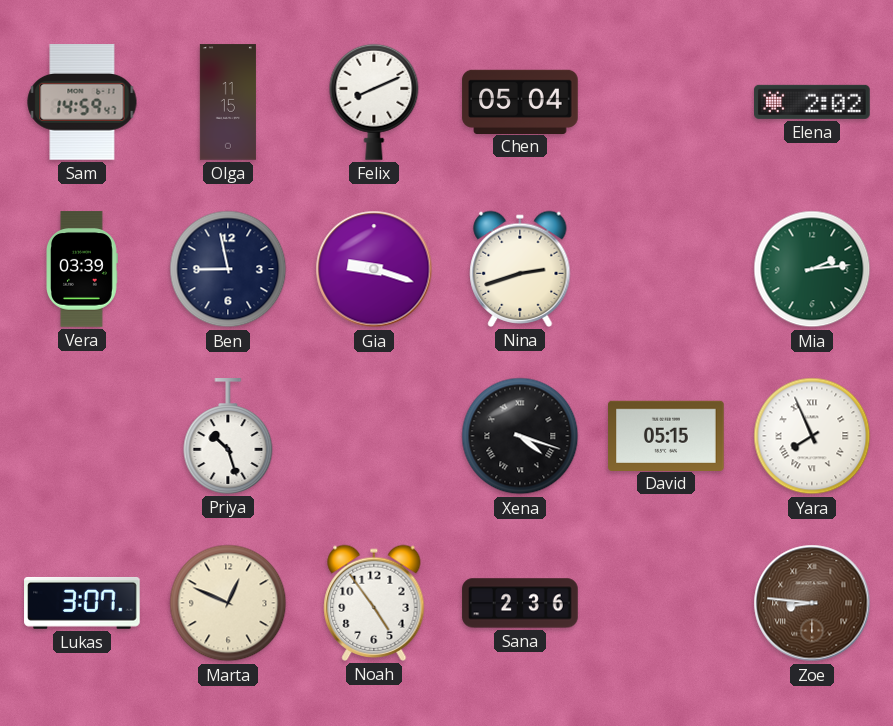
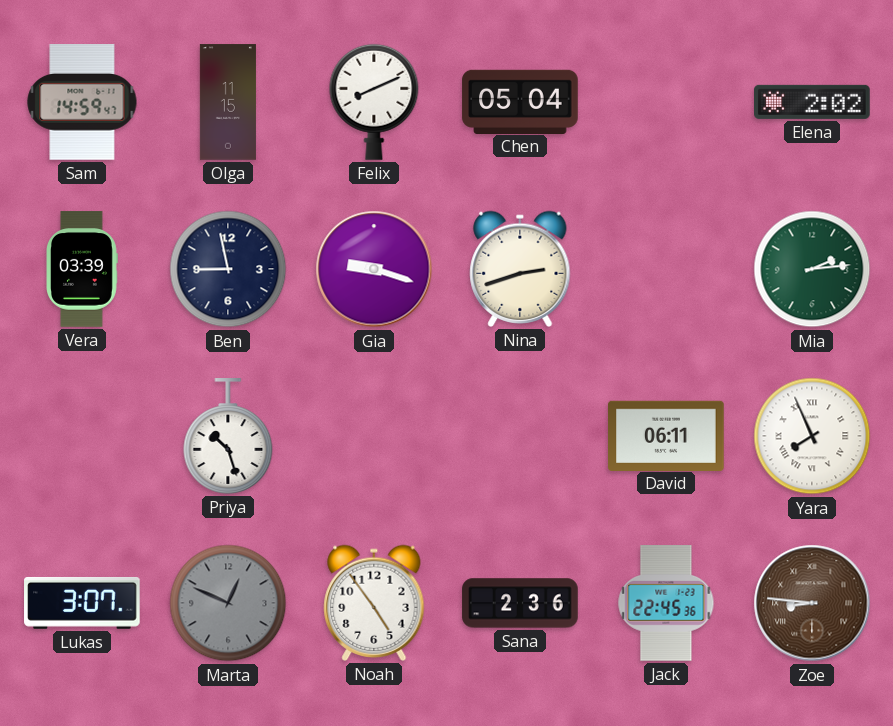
Xena: 4:18 -> none (520, 436)
David: 05:15 -> 06:11 (666, 435)
Marta dial: cream -> grey (228, 603)
Jack: none -> 22:45 (666, 603)
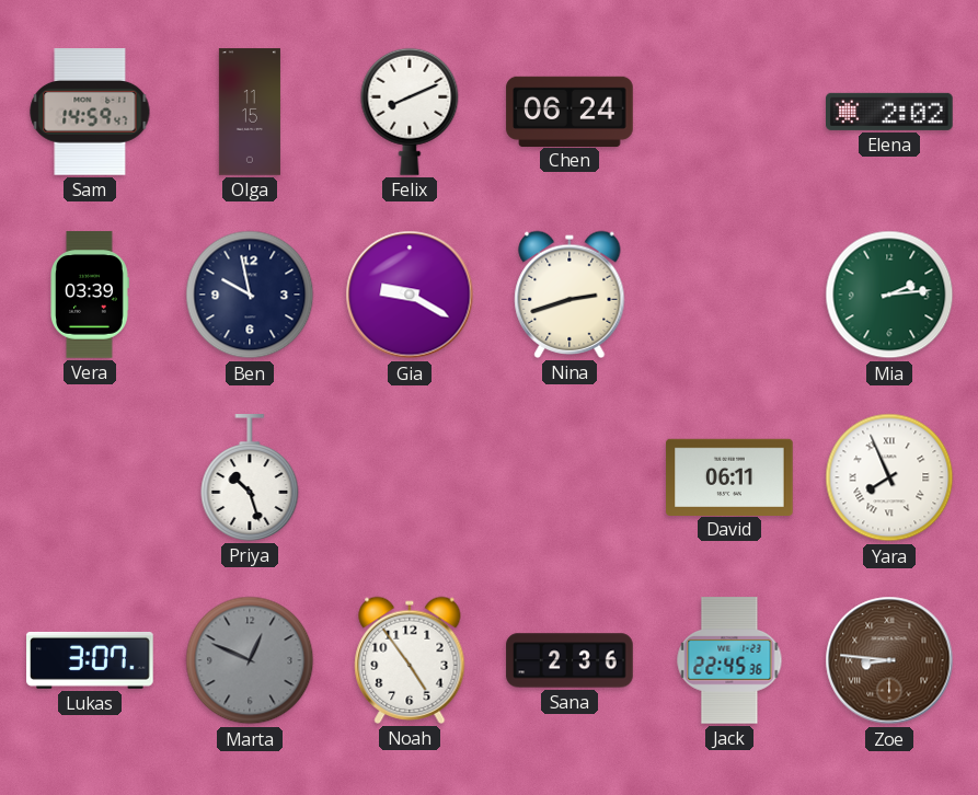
Chen: 05:04 -> 06:24 (569, 111)
Ben: 8:58 -> 9:58 (250, 295)
Gia: 9:18 -> 9:20 (410, 295)
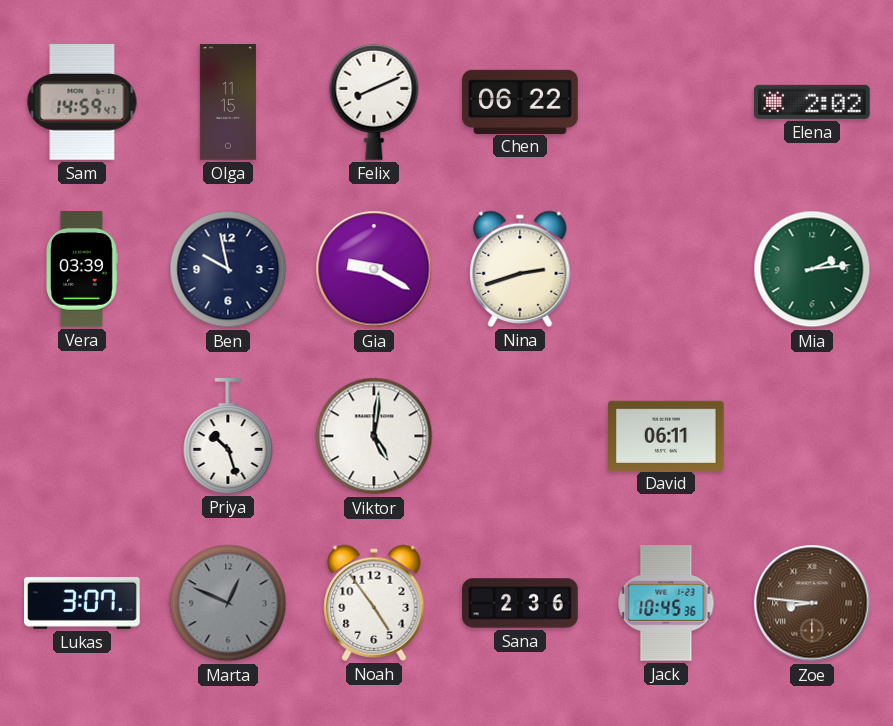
Chen: 06:24 -> 06:22 (520, 101)
Viktor: none -> 5:01 (374, 436)
Yara: 7:56 -> none (889, 477)
Jack: 22:45 -> 10:45 (666, 603)
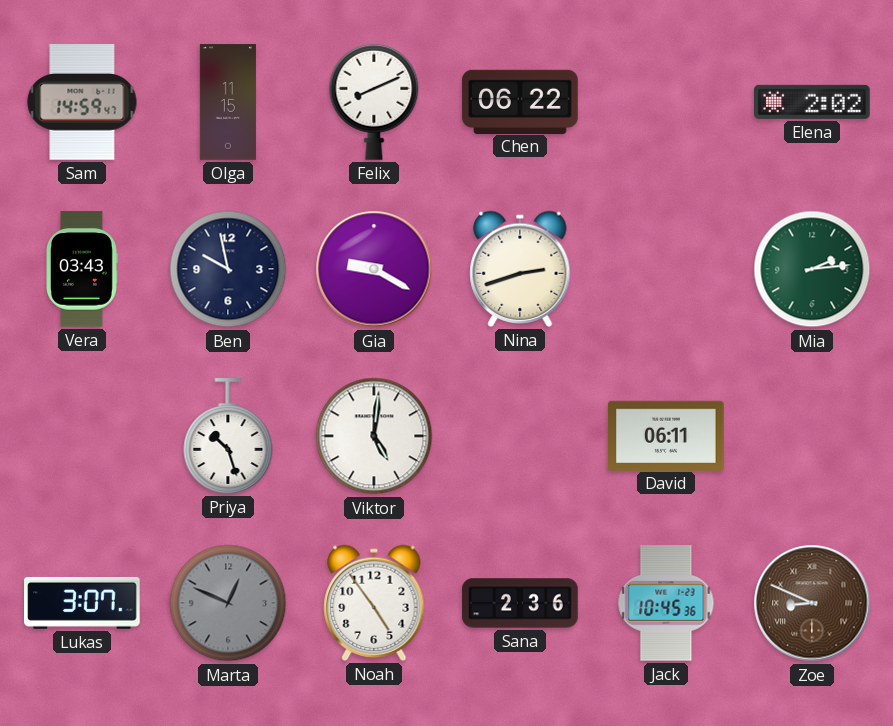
Vera: 03:39 -> 03:43 (82, 269)
Zoe: 8:46 -> 8:49 (812, 603)
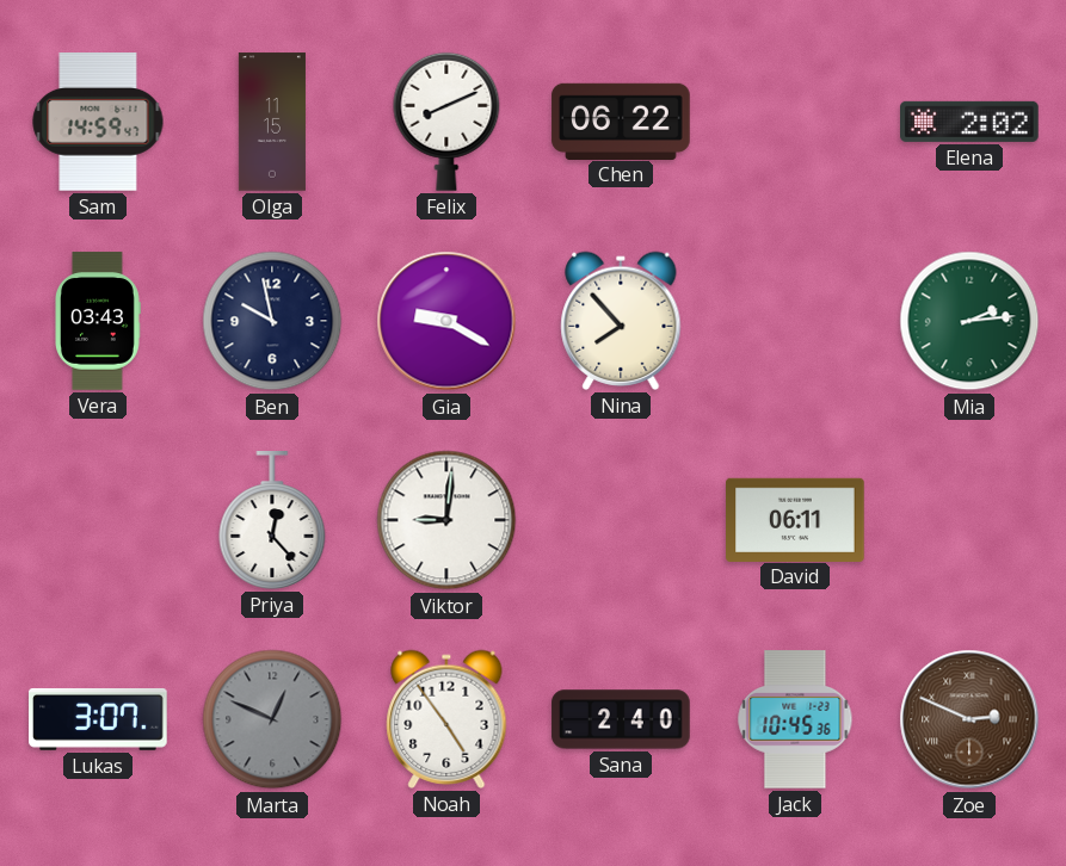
Nina: 2:42 -> 7:53 (621, 321)
Priya: 10:27 -> 12:23 (272, 520)
Viktor: 5:01 -> 9:01 (446, 520)
Sana: 2:36 -> 2:40 (621, 719)
Zoe: 8:49 -> 2:49 (969, 719)
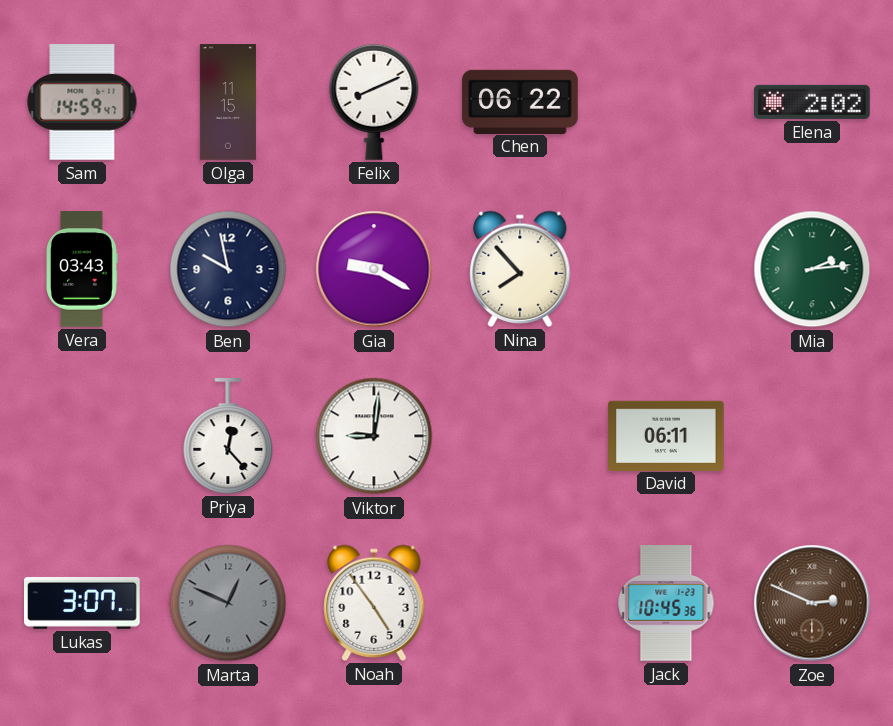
Sana: 2:40 -> none (621, 719)
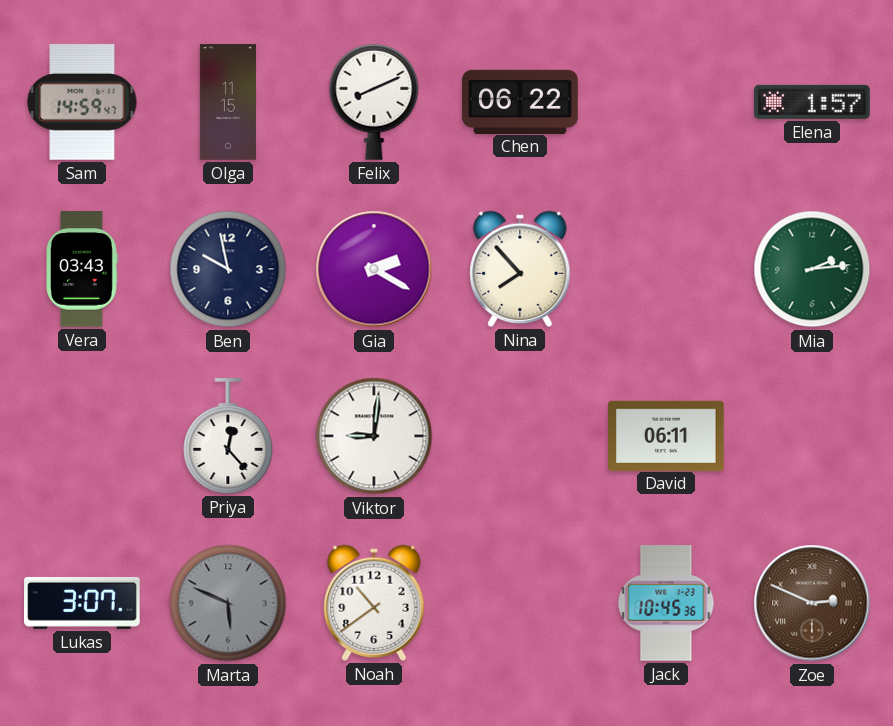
Elena: 2:02 -> 1:57 (812, 102)
Gia: 9:20 -> 2:20 (374, 269)
Marta: 12:49 -> 5:49 (228, 603)
Noah: 4:54 -> 10:39 (374, 603)
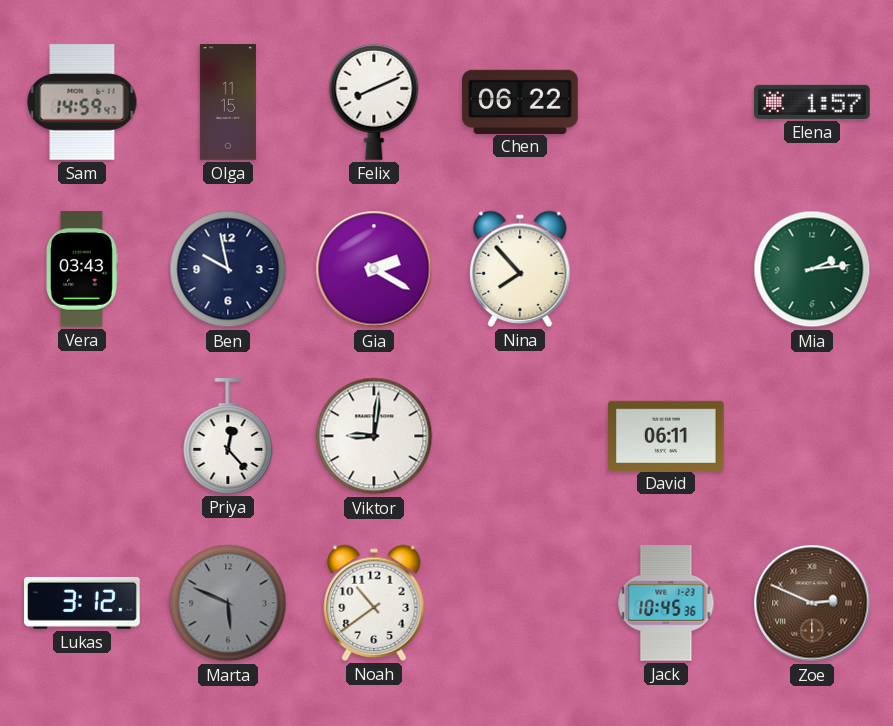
Lukas: 3:07 -> 3:12 (82, 603)
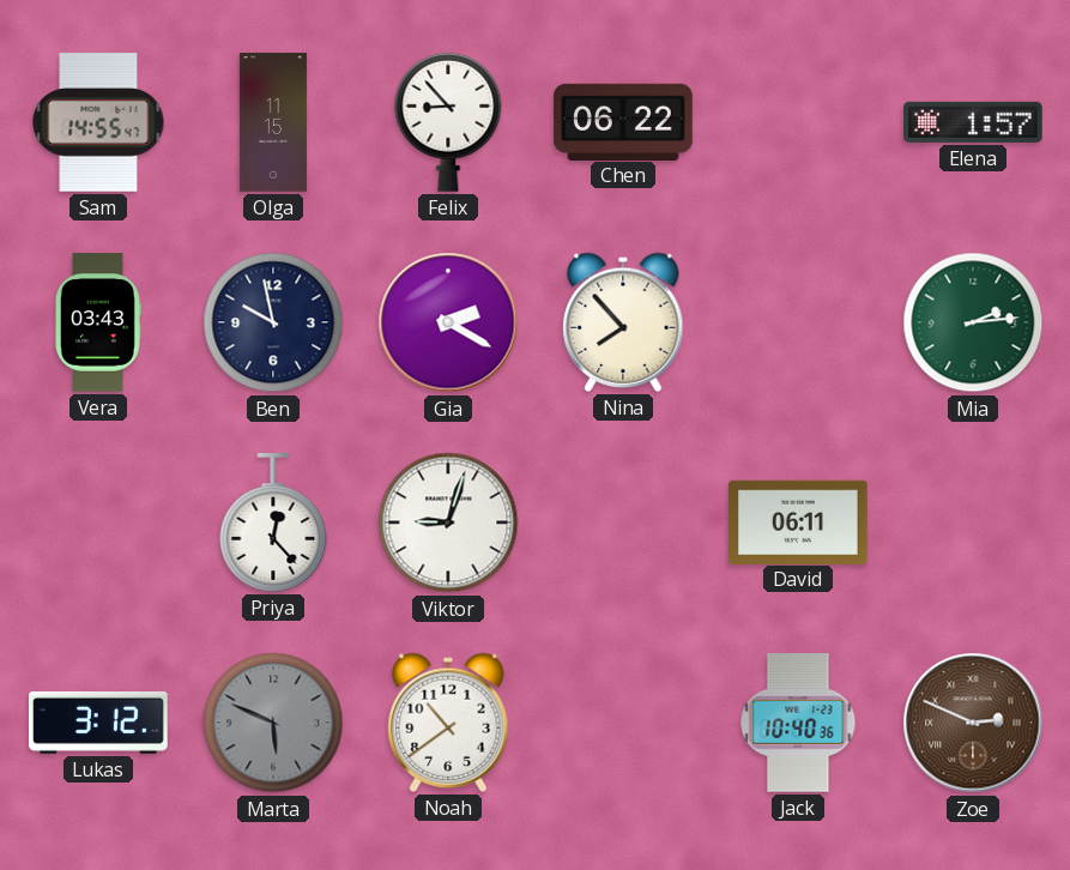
Sam: 14:59 -> 14:55 (98, 123)
Felix: 8:11 -> 8:53 (448, 122)
Viktor: 9:01 -> 9:03 (448, 522)
Jack: 10:45 -> 10:40 (798, 723)
